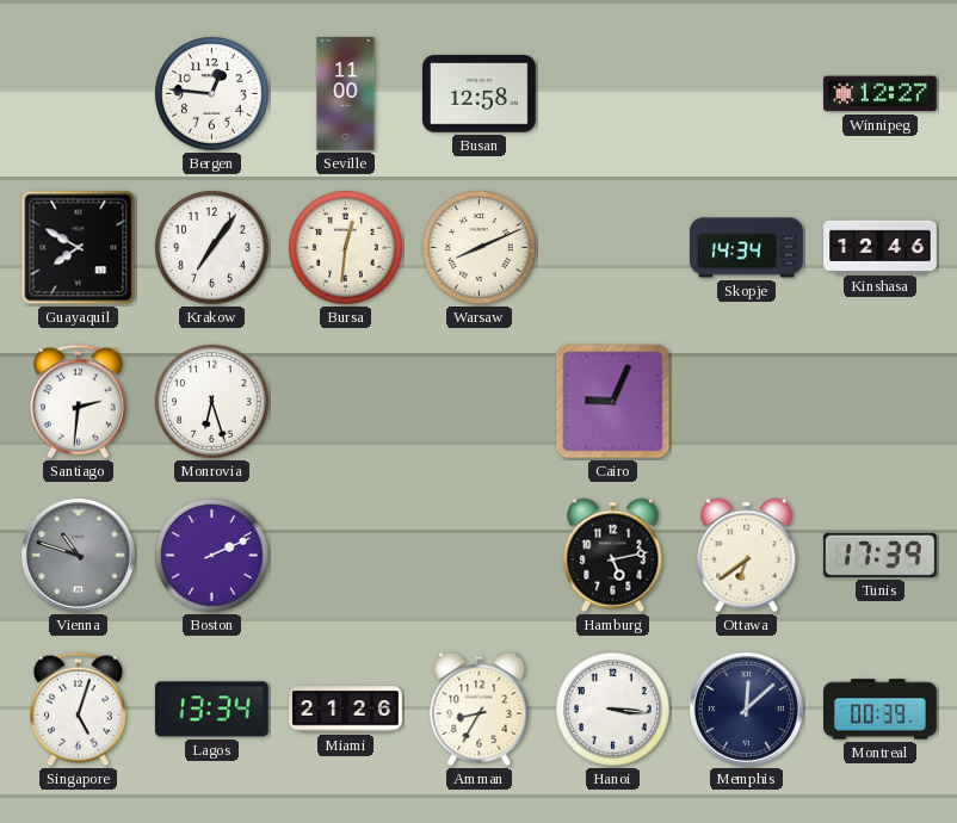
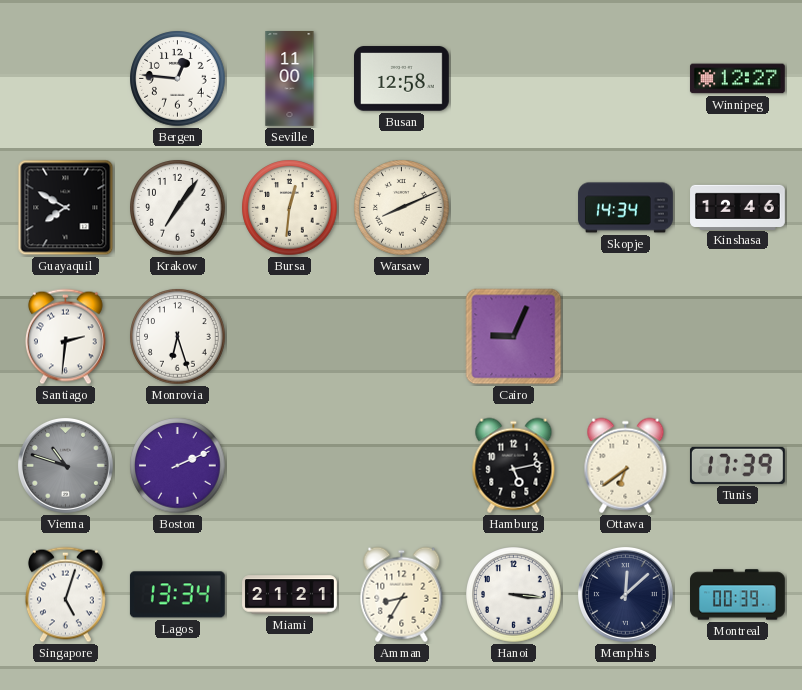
Miami: 21:26 -> 21:21 (290, 595)
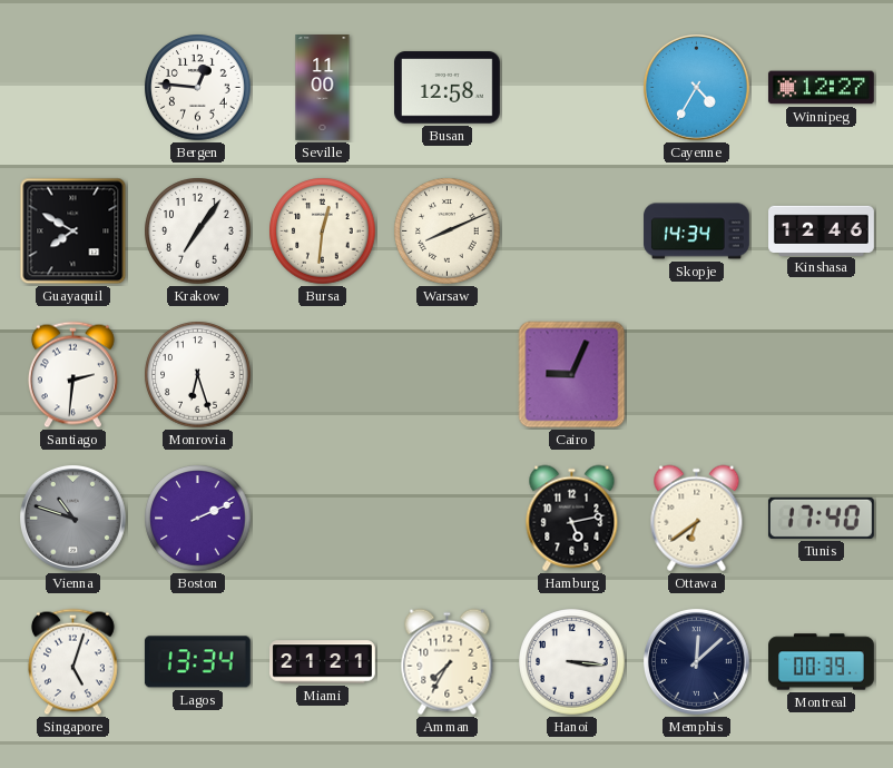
Cayenne: none -> 4:35 (696, 87)
Tunis: 17:39 -> 17:40 (821, 518)
Amman: 8:35 -> 7:35 (448, 662)
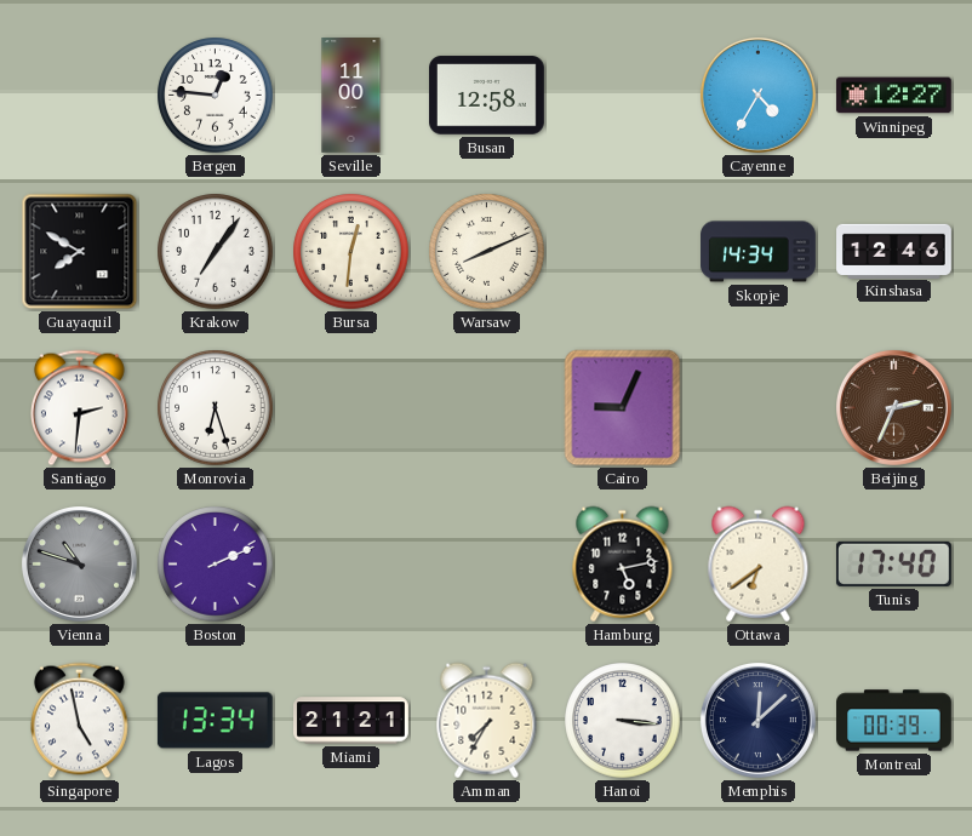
Beijing: none -> 2:34 (893, 407)
Singapore: 5:03 -> 4:58 (79, 721)
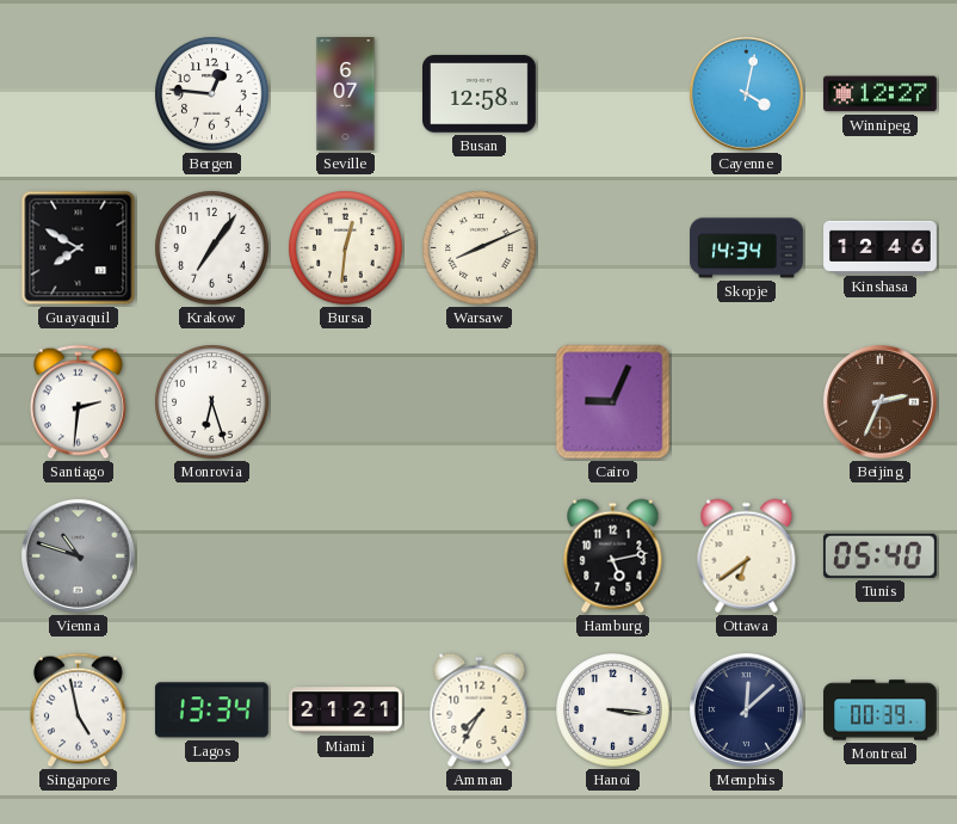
Seville: 11:00 -> 6:07 (346, 94)
Cayenne: 4:35 -> 4:02 (746, 93)
Boston: 2:11 -> none (216, 565)
Tunis: 17:40 -> 05:40 (879, 555)
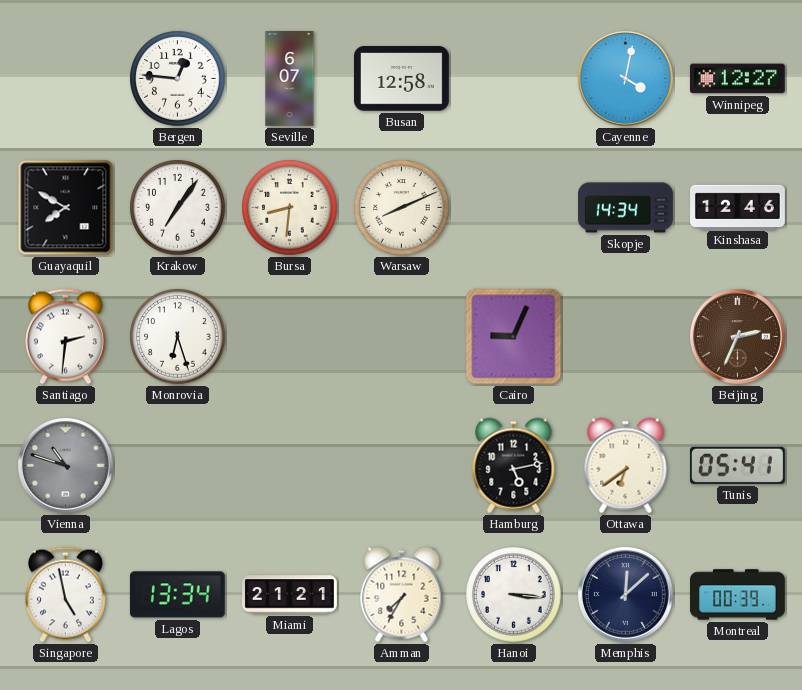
Bursa: 12:31 -> 8:31 (290, 208)
Tunis: 05:40 -> 05:41 (737, 465)
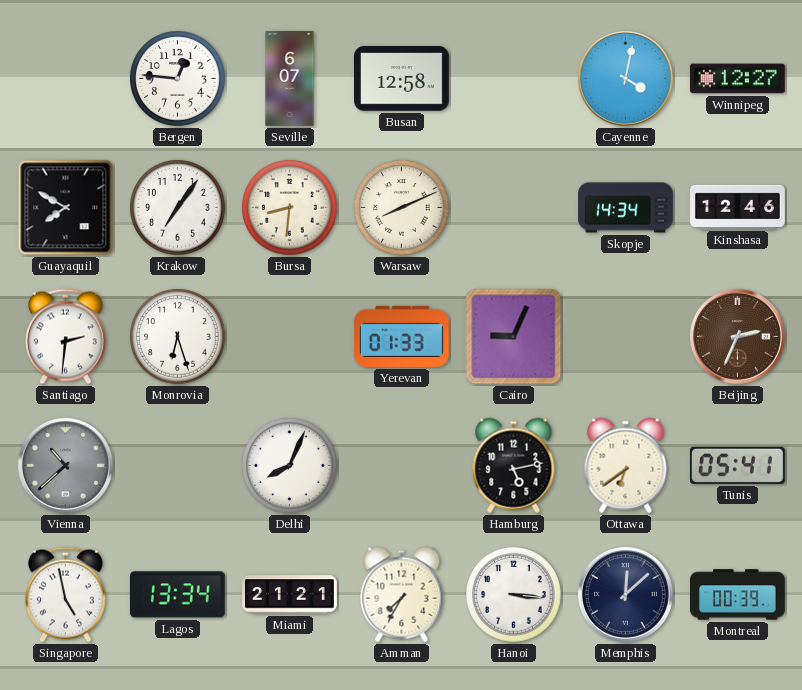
Yerevan: none -> 01:33 (402, 336)
Vienna: 10:48 -> 10:38 (65, 465)
Delhi: none -> 8:04 (290, 466)
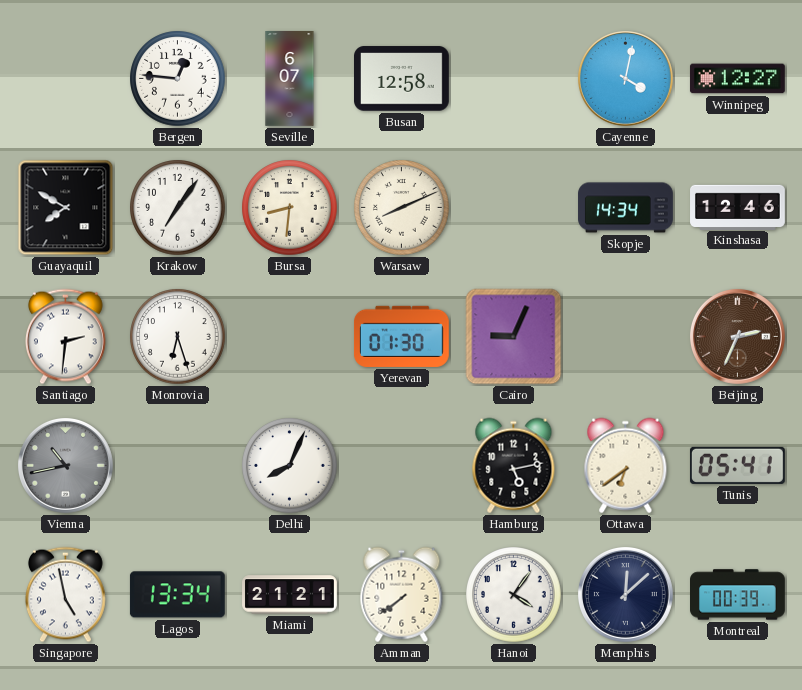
Yerevan: 01:33 -> 01:30 (402, 336)
Vienna: 10:38 -> 10:43 (65, 465)
Amman: 7:35 -> 7:39 (402, 595)
Hanoi: 3:16 -> 4:06 (514, 595)
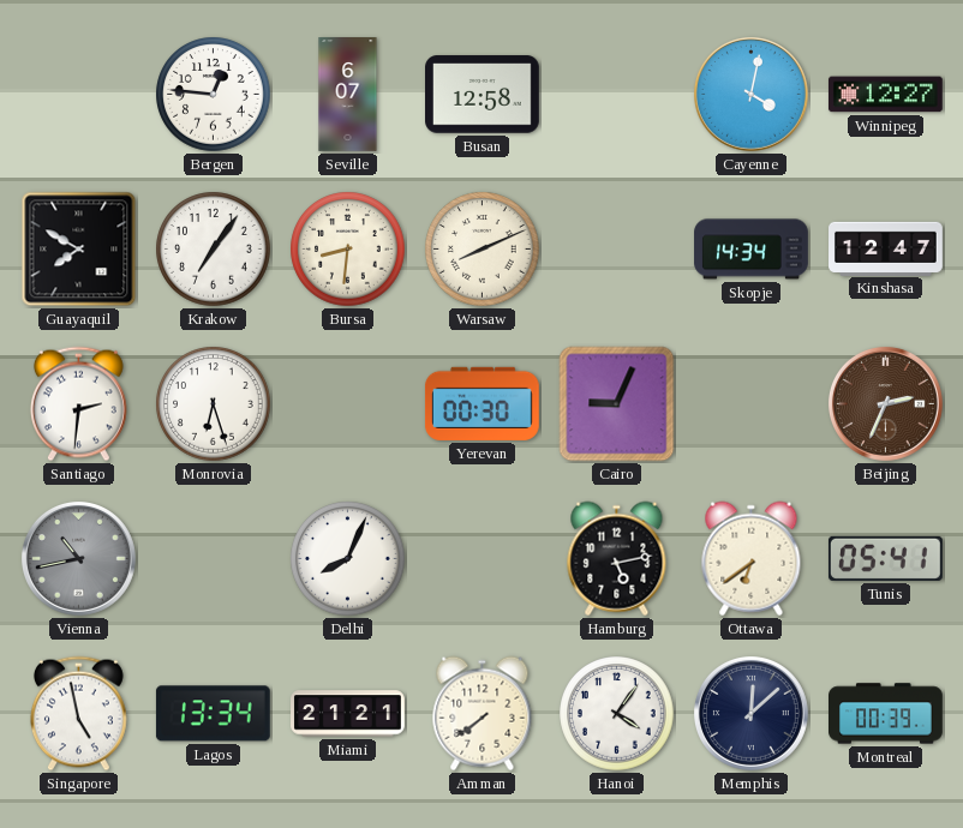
Kinshasa: 12:46 -> 12:47 (886, 248)
Yerevan: 01:30 -> 00:30 (483, 403)
